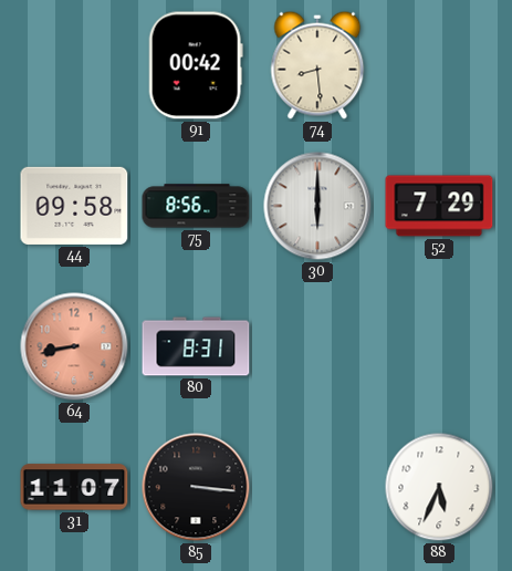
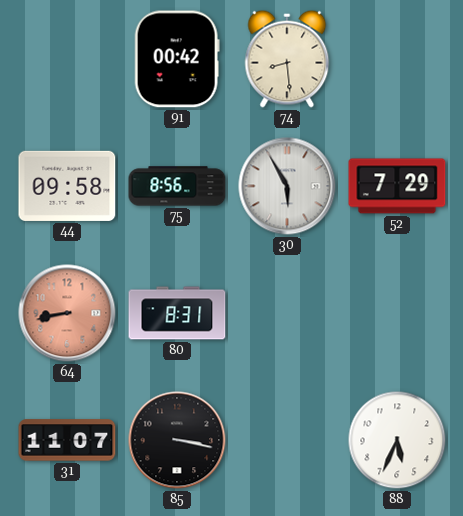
30: 6:00 -> 5:55 (287, 186)
85: 3:16 -> 3:17 (177, 440)
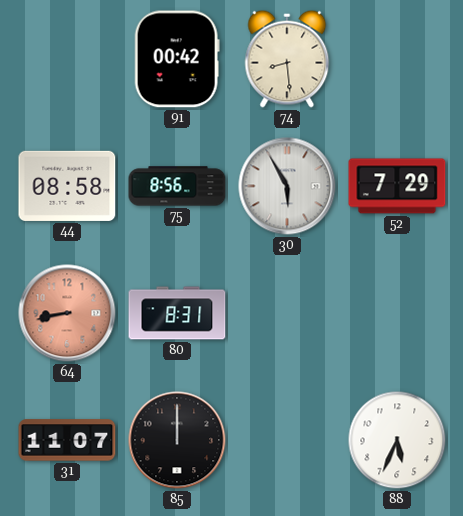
44: 09:58 -> 08:58 (67, 186)
85: 3:17 -> 12:00 (177, 440)
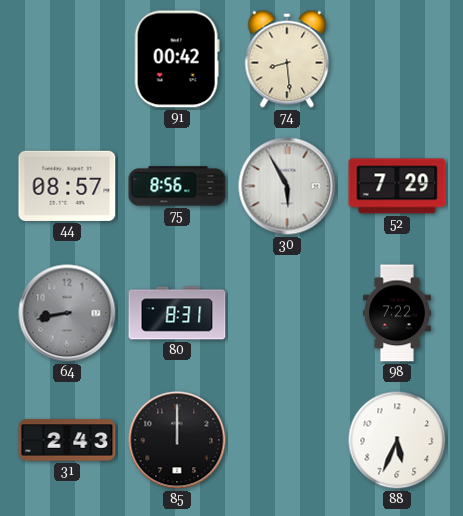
44: 08:58 -> 08:57 (67, 186)
64 dial: salmon -> grey (67, 313)
98: none -> 7:22 (397, 313)
31: 11:07 -> 2:43 (67, 440)
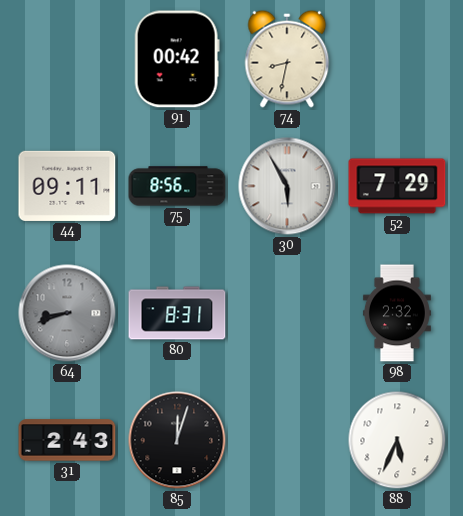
74: 8:29 -> 8:32 (287, 59)
44: 08:57 -> 09:11 (67, 186)
64: 8:43 -> 8:42 (67, 313)
98: 7:22 -> 2:32 (397, 313)
85: 12:00 -> 12:03 (177, 440)
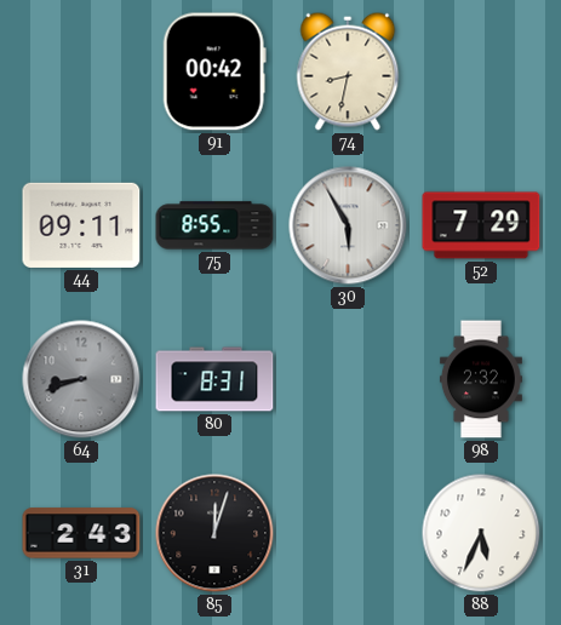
75: 8:56 -> 8:55 (214, 225)
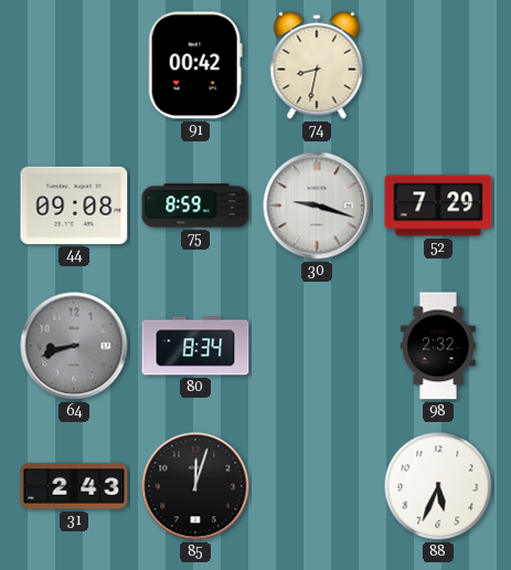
44: 09:11 -> 09:08 (74, 205)
75: 8:55 -> 8:59 (195, 205)
30: 5:55 -> 9:18 (317, 205)
80: 8:31 -> 8:34 (195, 346)
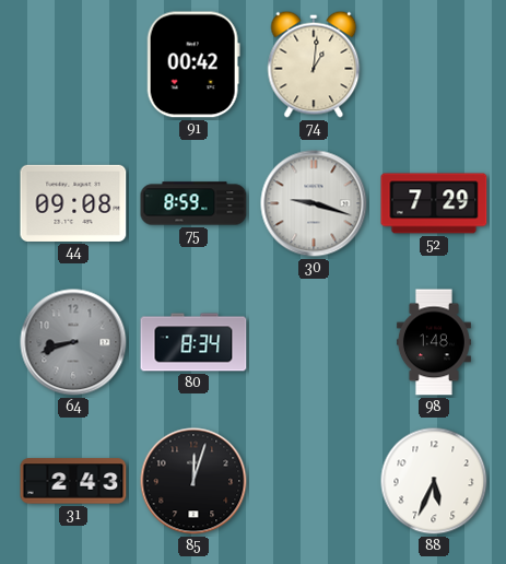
74: 8:32 -> 1:01 (314, 64)
98: 2:32 -> 1:48 (434, 342)
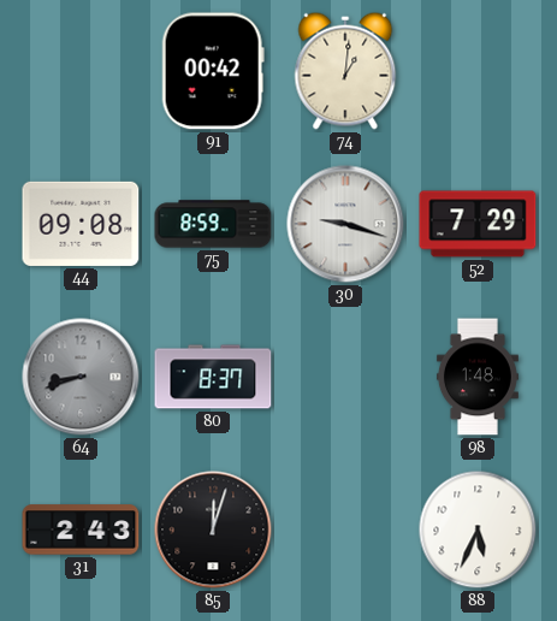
80: 8:34 -> 8:37 (213, 377)
